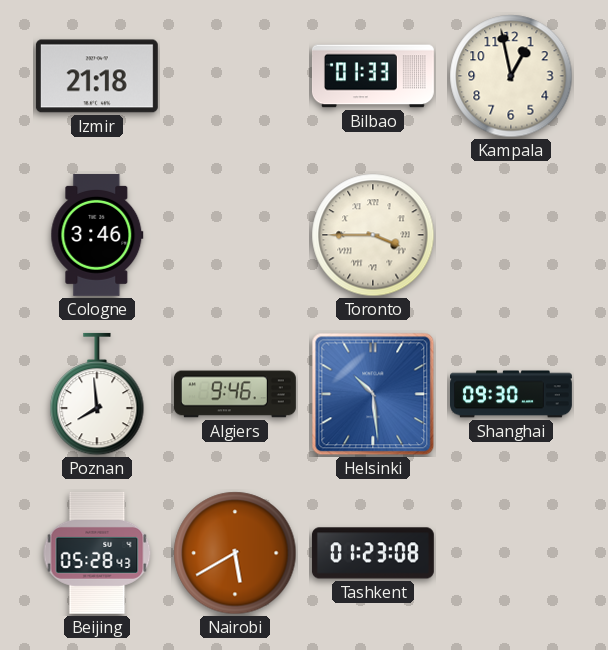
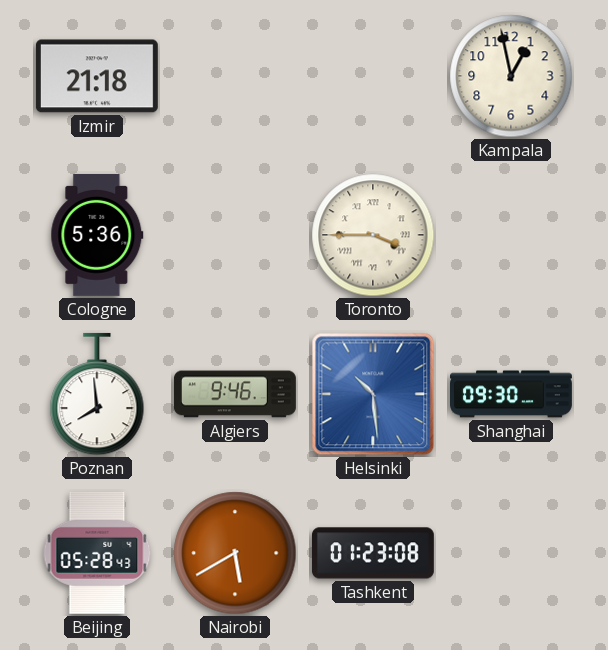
Bilbao: 01:33 -> none (373, 76)
Cologne: 3:46 -> 5:36 (97, 235)
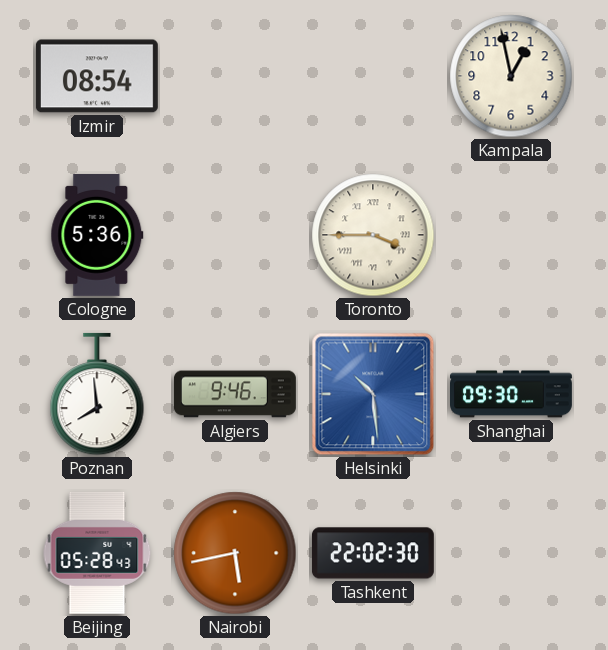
Izmir: 21:18 -> 08:54 (97, 76)
Nairobi: 5:40 -> 5:43 (235, 553)
Tashkent: 01:23 -> 22:02 (373, 553)
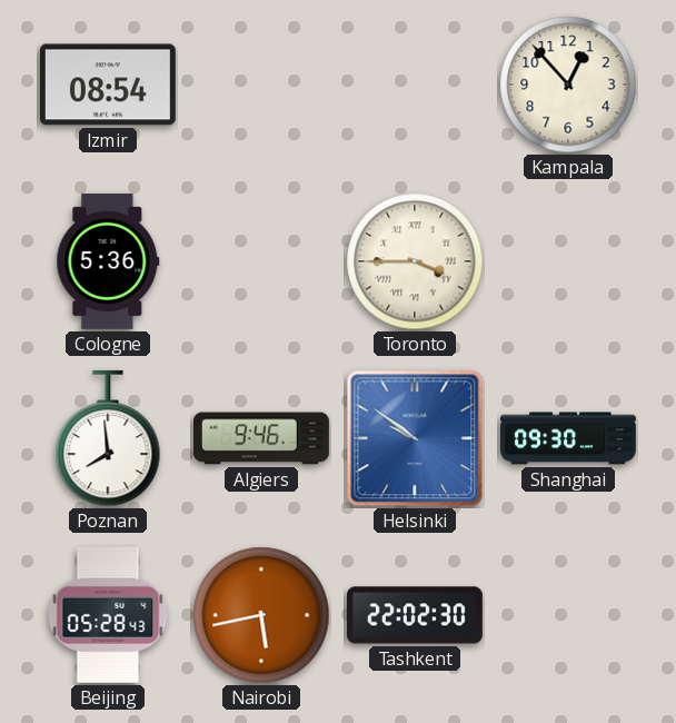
Kampala: 12:58 -> 12:53 (568, 85)
Helsinki: 10:29 -> 9:51 (415, 438)
